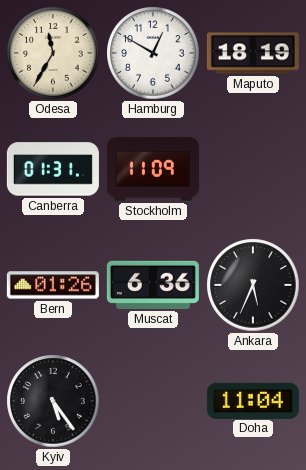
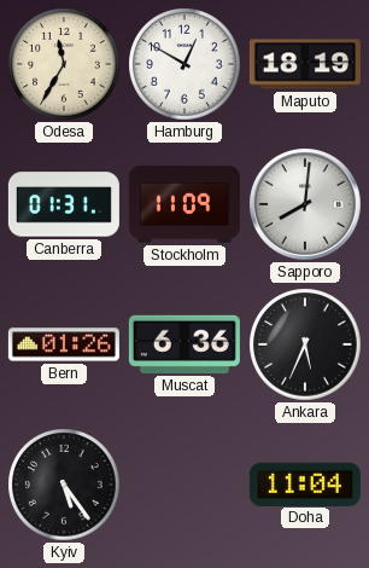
Sapporo: none -> 8:01 (306, 205)
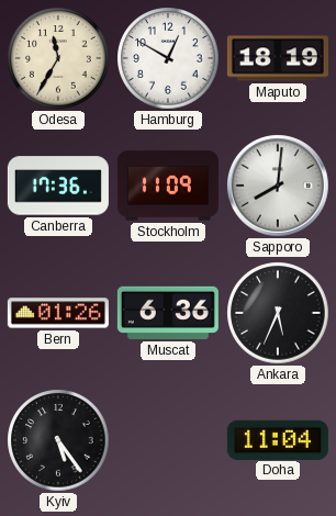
Canberra: 01:31 -> 17:36 (58, 186)
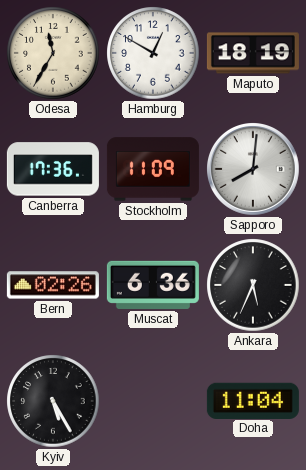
Bern: 01:26 -> 02:26 (53, 285)
Kyiv: 5:24 -> 5:25 (53, 401)
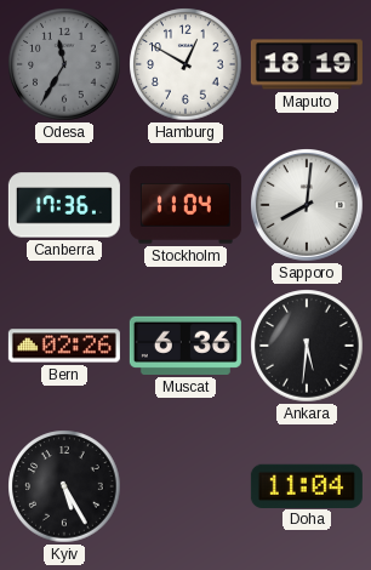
Odesa dial: cream -> grey (64, 64)
Stockholm: 11:09 -> 11:04 (185, 205)
Ankara: 5:34 -> 5:31 (307, 346)
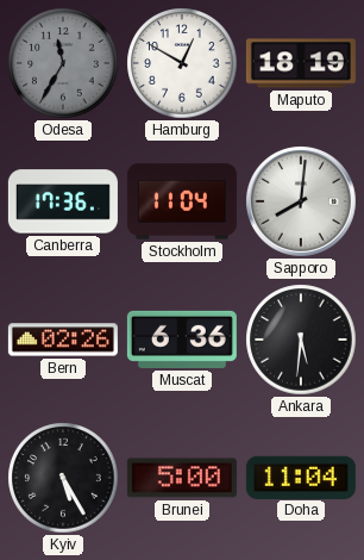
Brunei: none -> 5:00 (182, 478)
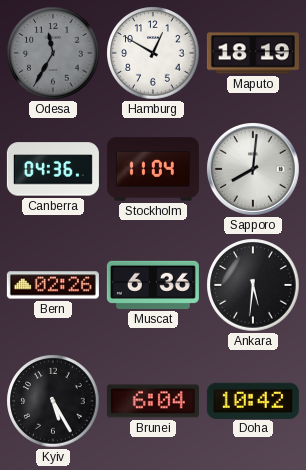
Canberra: 17:36 -> 04:36 (53, 169)
Brunei: 5:00 -> 6:04 (153, 401)
Doha: 11:04 -> 10:42 (253, 400)
